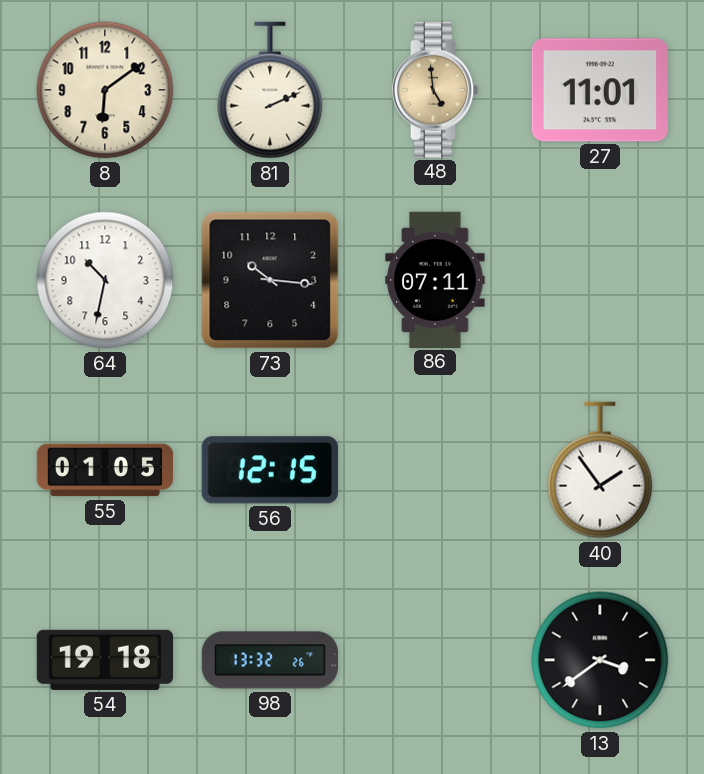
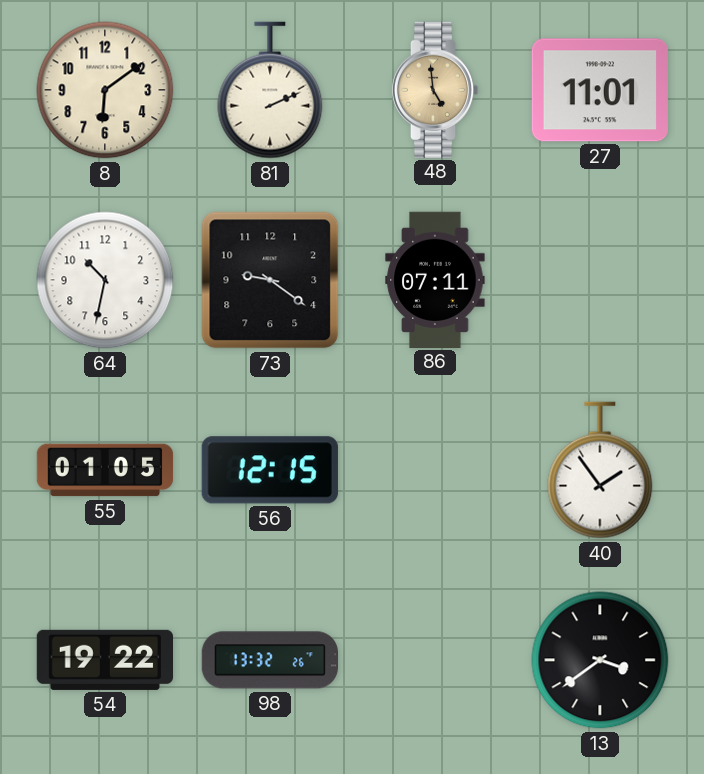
73: 10:16 -> 9:21 (270, 280)
54: 19:18 -> 19:22 (104, 660)
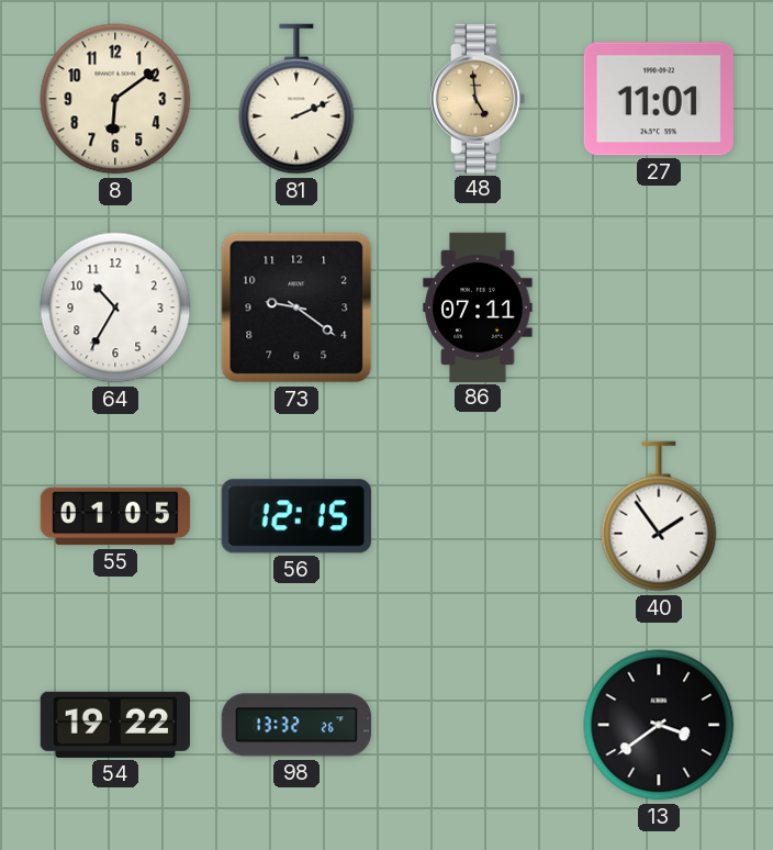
64: 10:32 -> 10:35 (115, 307)
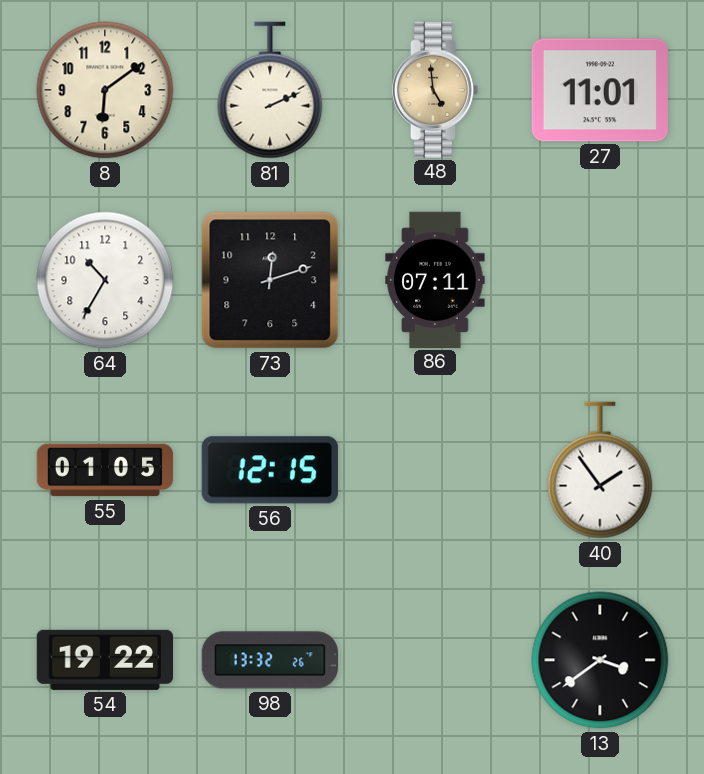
73: 9:21 -> 12:12 (270, 280)
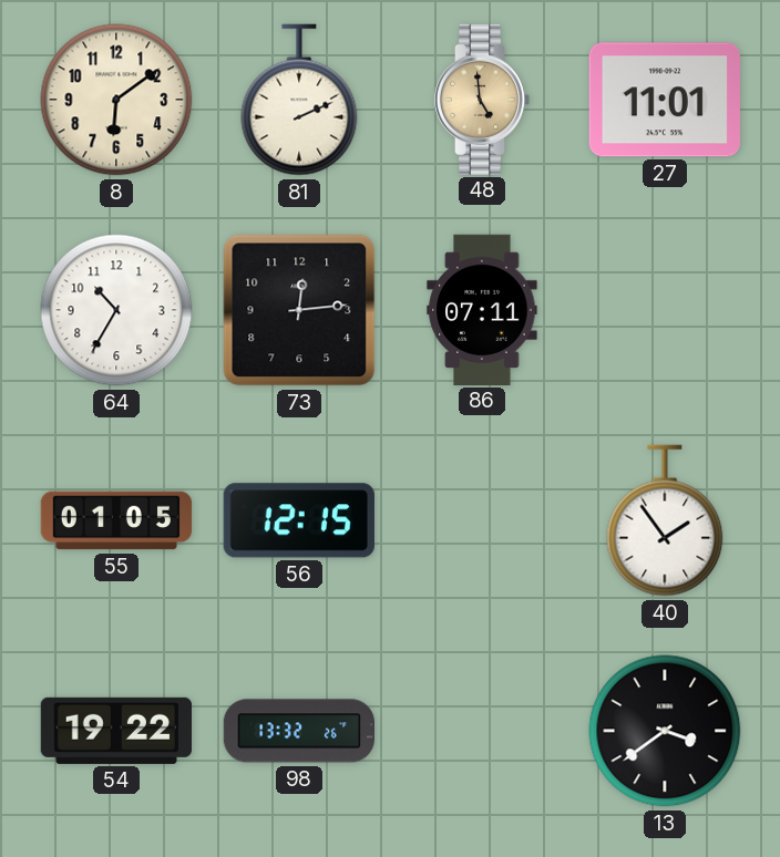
73: 12:12 -> 12:14 (299, 310)
